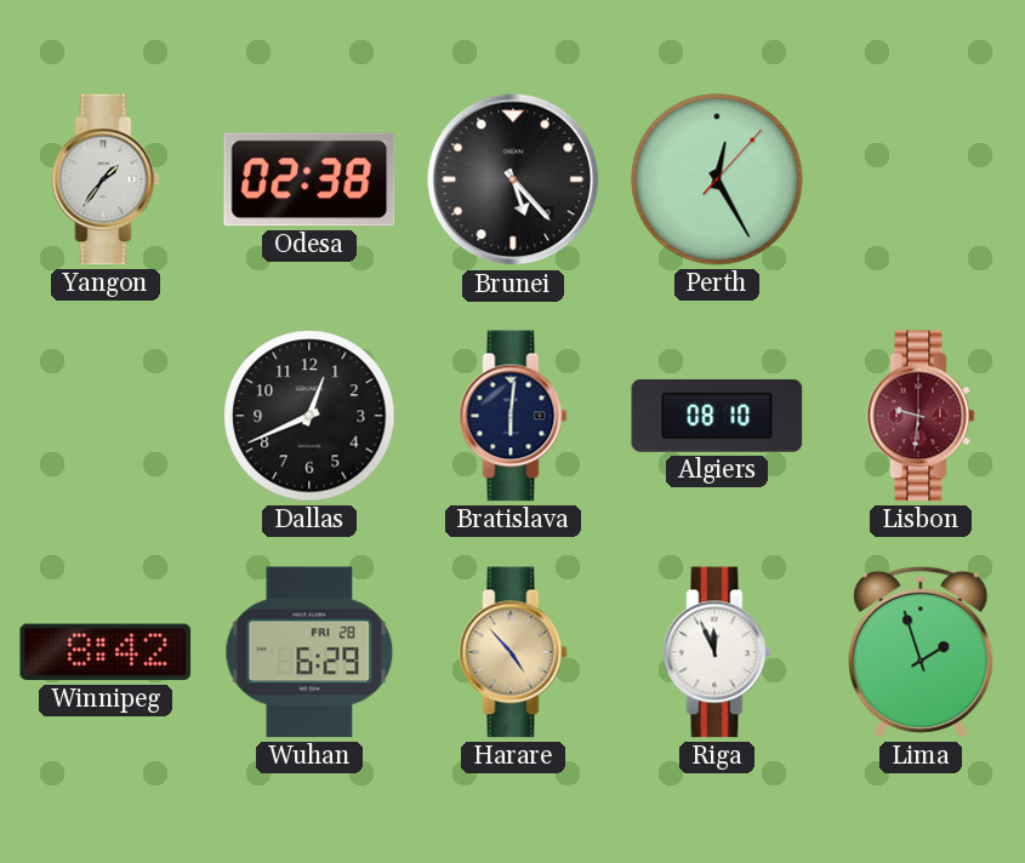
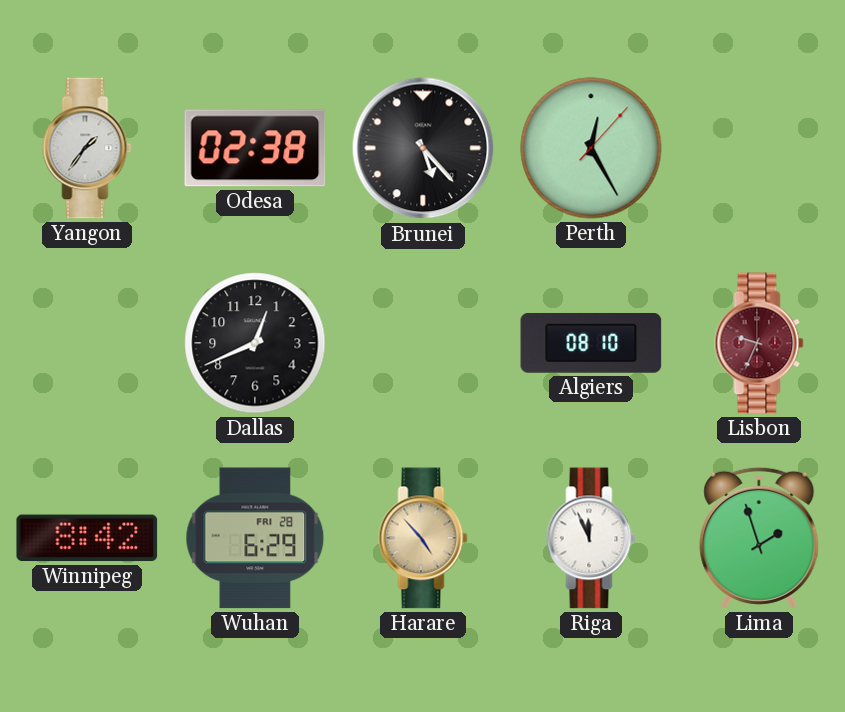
Bratislava: 6:01 -> none (513, 416)
Lisbon: 9:31 -> 9:34 (759, 343)
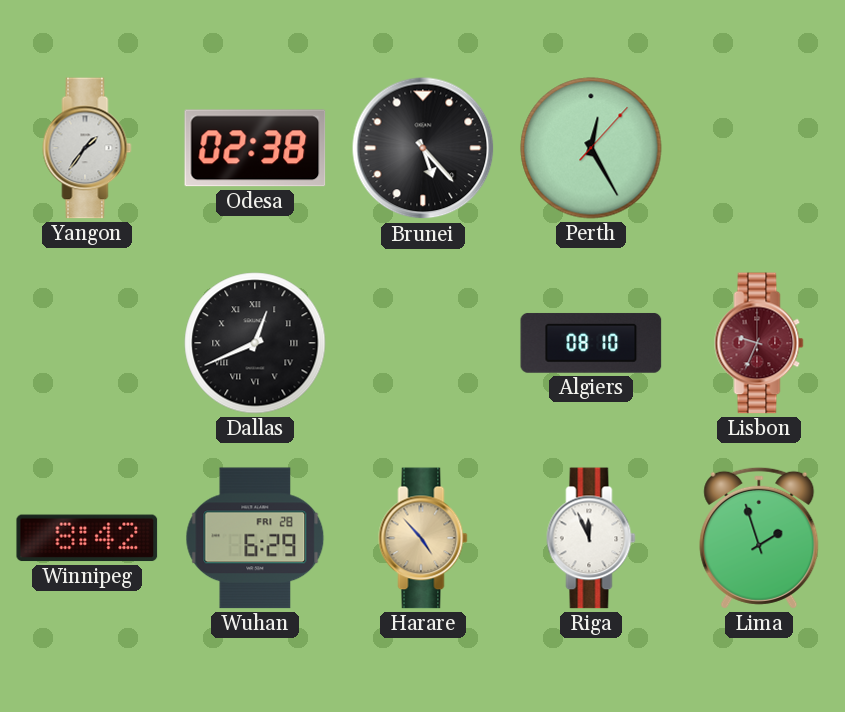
Dallas numerals: Arabic -> Roman (255, 343)
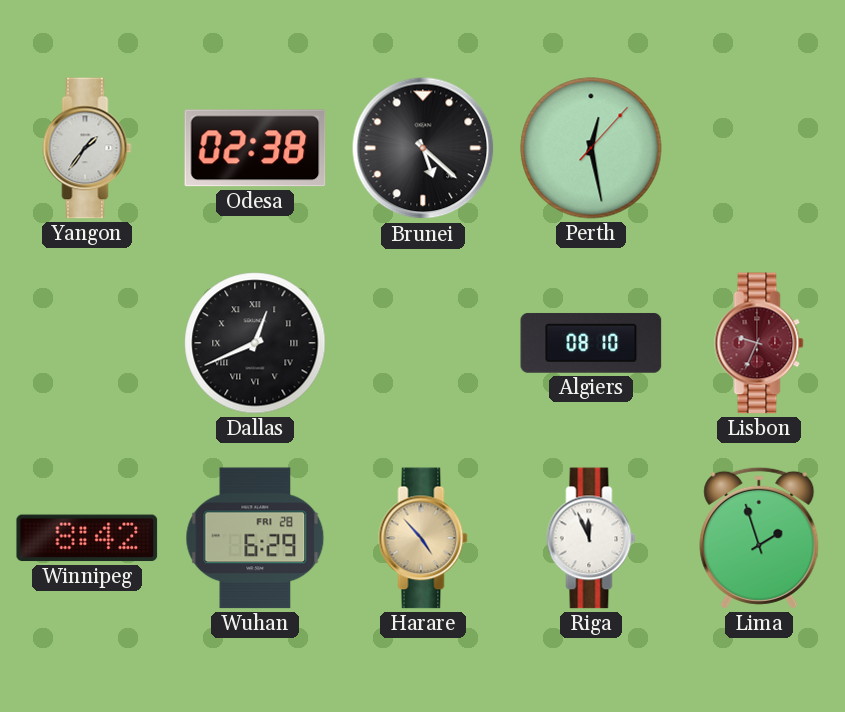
Brunei: 5:23 -> 5:22 (423, 148)
Perth: 12:25 -> 12:28 (591, 148)
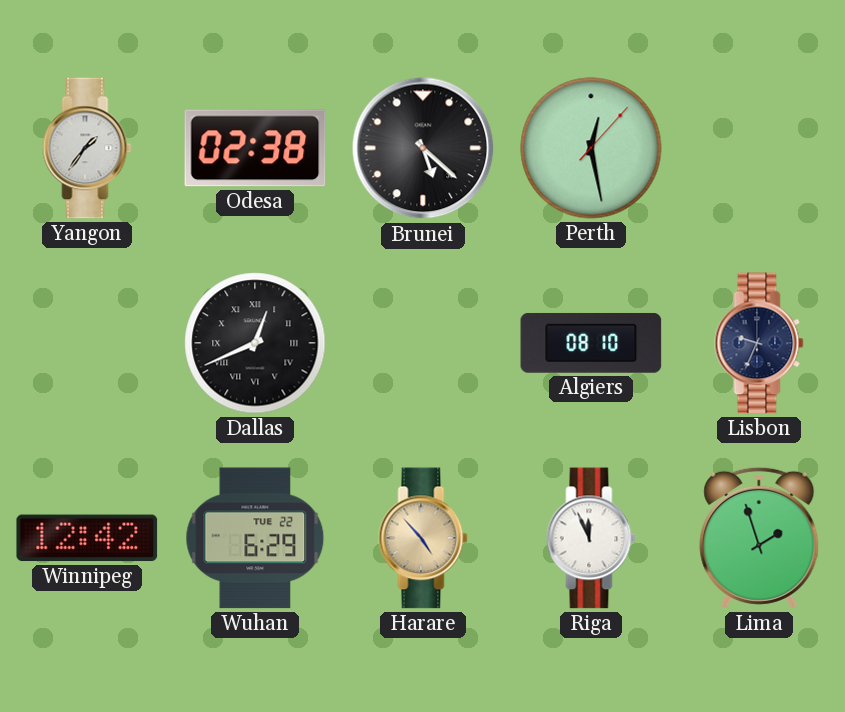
Lisbon dial: burgundy -> navy (759, 343)
Winnipeg: 8:42 -> 12:42 (87, 538)
Wuhan date: FRI 28 -> TUE 22 (255, 538)
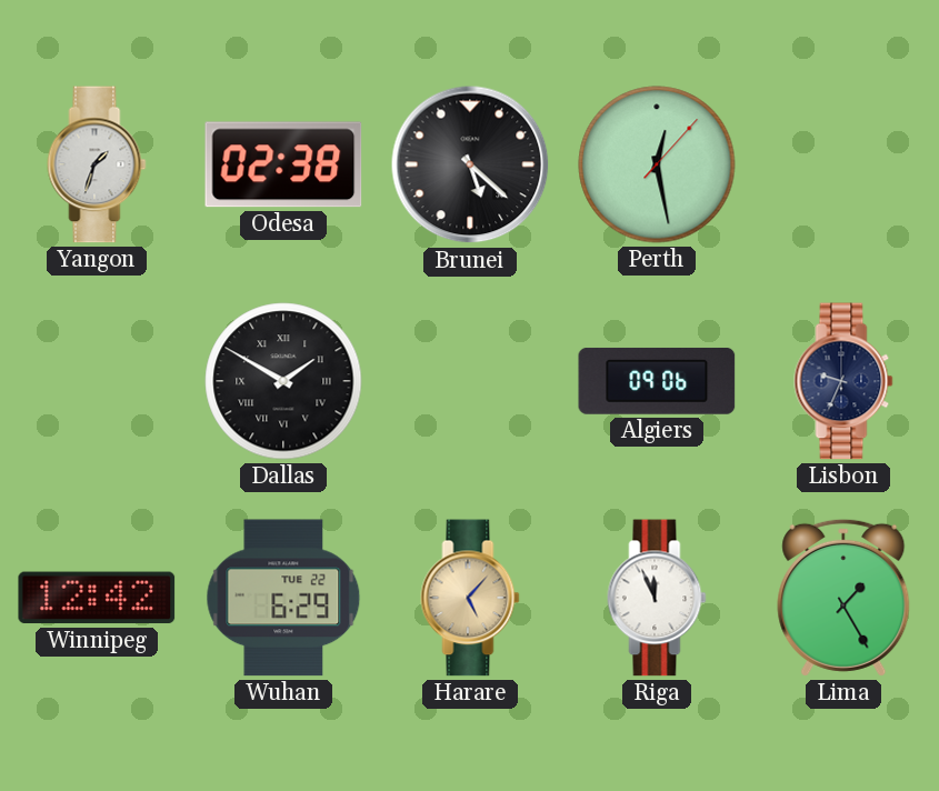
Yangon: 1:36 -> 1:33 (97, 164)
Dallas: 12:41 -> 1:50 (283, 381)
Algiers: 08:10 -> 09:06 (657, 381)
Harare: 4:53 -> 5:07 (470, 598)
Lima: 1:57 -> 1:25 (843, 598)
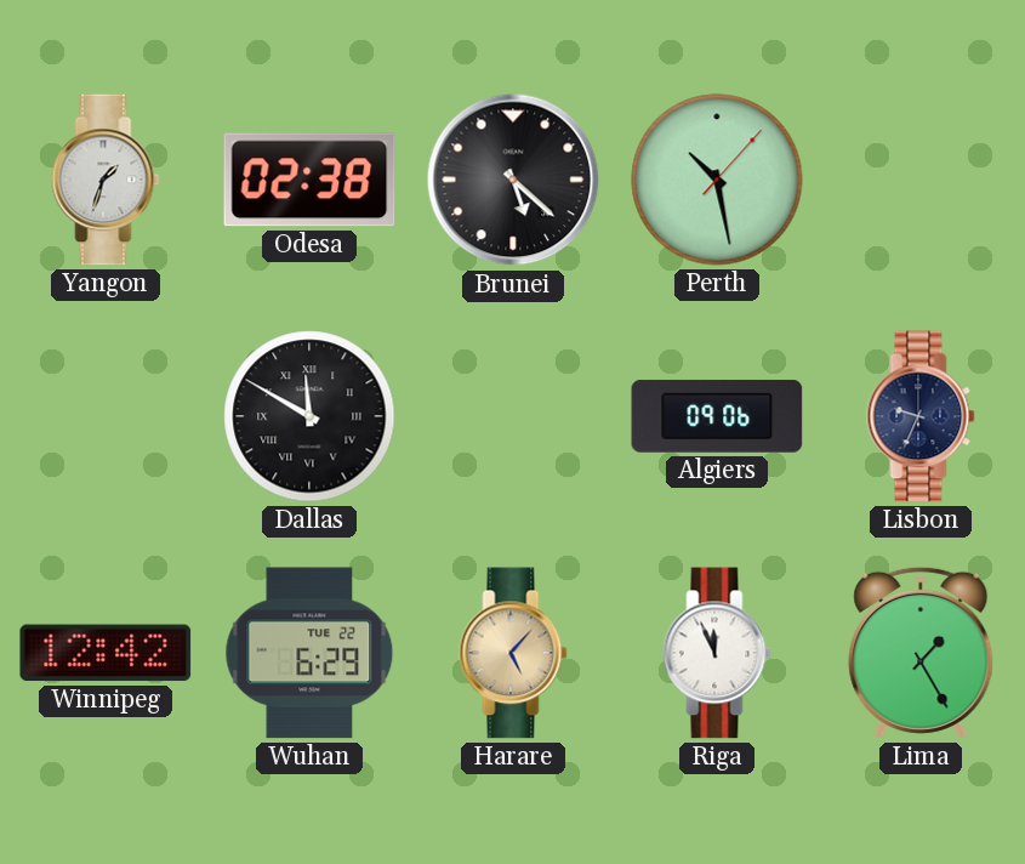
Perth: 12:28 -> 10:28 (717, 180)
Dallas: 1:50 -> 11:50 (309, 416)
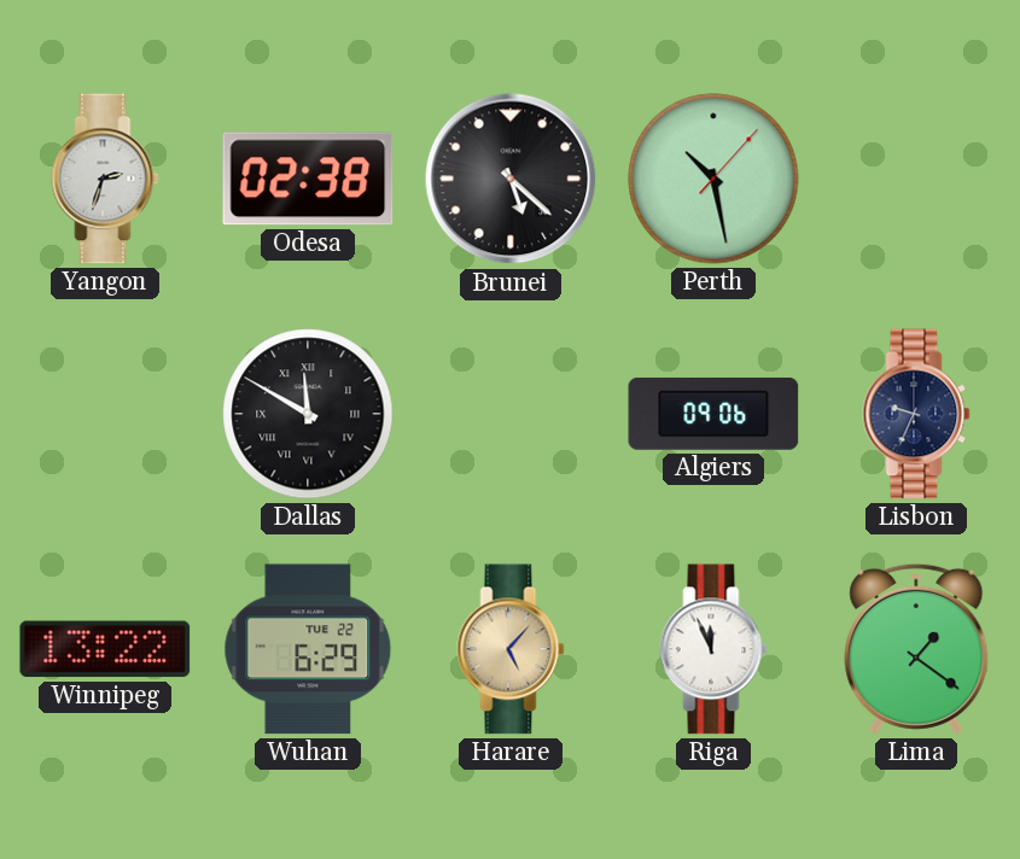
Yangon: 1:33 -> 2:33 (105, 179)
Winnipeg: 12:42 -> 13:22 (105, 649)
Lima: 1:25 -> 1:21 (916, 649)
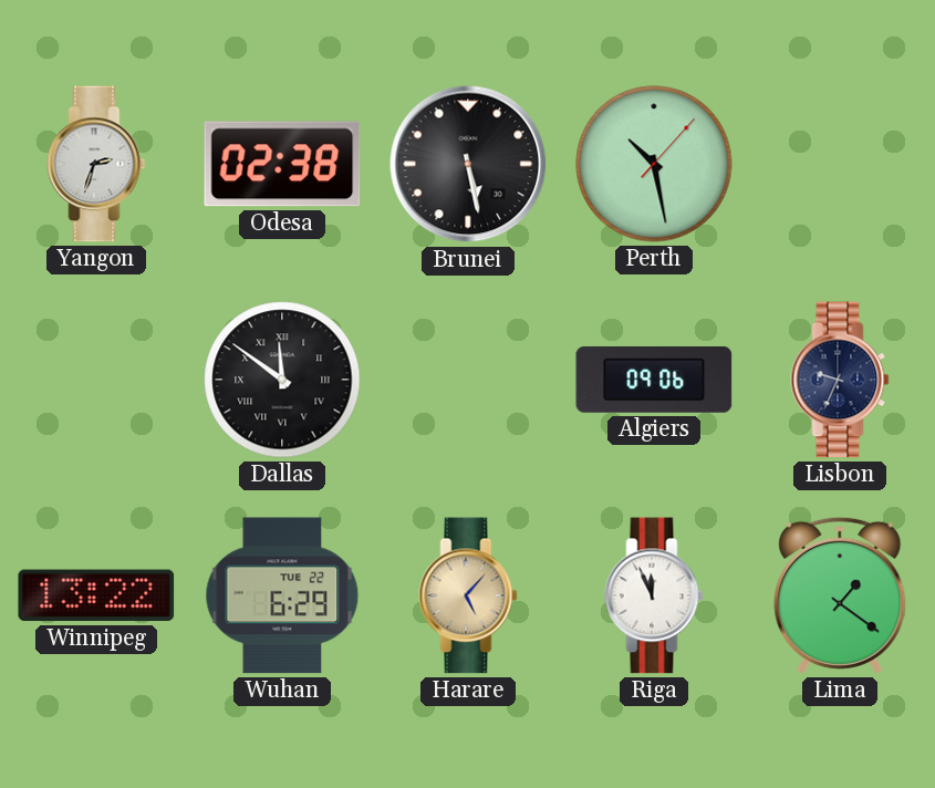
Brunei: 5:22 -> 5:28 (468, 164)
Dallas: 11:50 -> 11:51 (282, 380)
